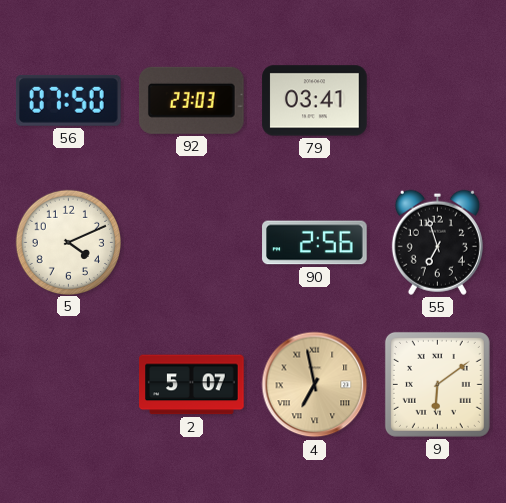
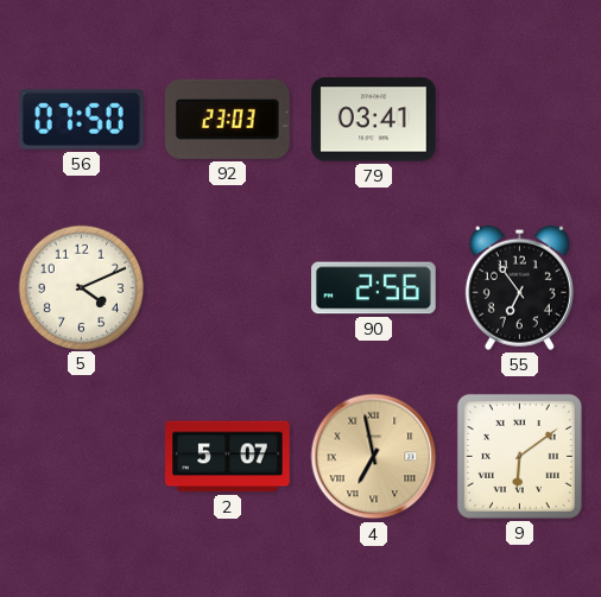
55: 6:57 -> 6:54 (519, 287)
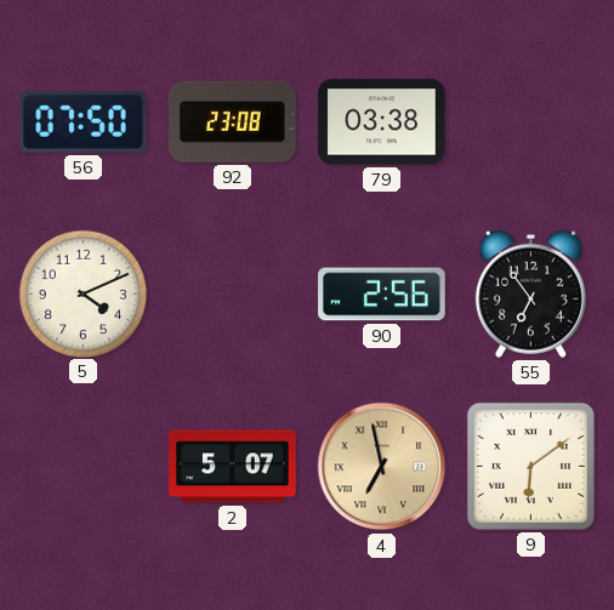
92: 23:03 -> 23:08 (233, 121)
79: 03:41 -> 03:38 (382, 122)
